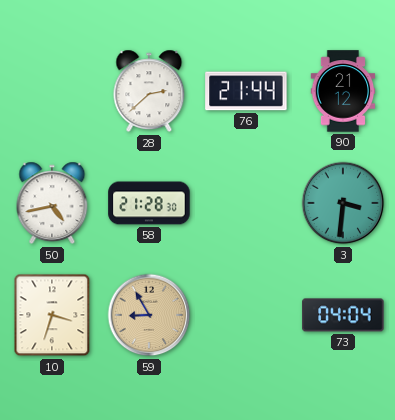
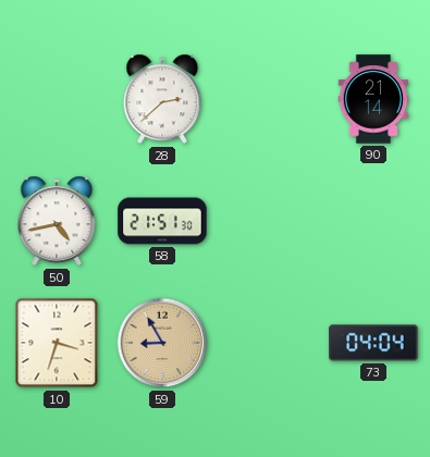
76: 21:44 -> none (246, 91)
90: 21:12 -> 21:14 (373, 99)
58: 21:28 -> 21:51 (162, 221)
3: 3:31 -> none (343, 203)
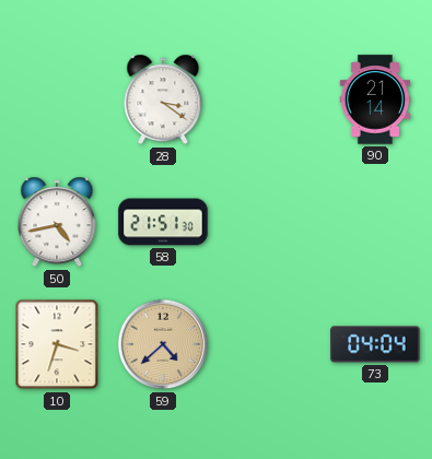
28: 2:38 -> 3:21 (163, 99)
59: 8:55 -> 4:38 (163, 344)
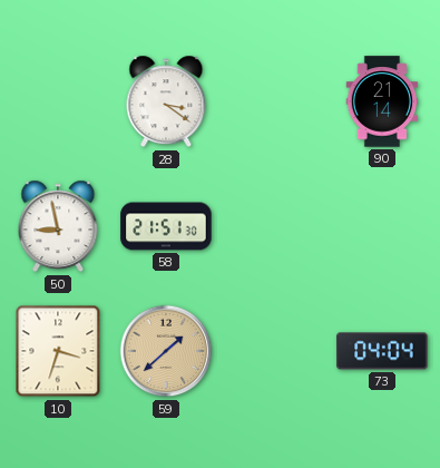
50: 4:43 -> 8:58 (58, 226)
59: 4:38 -> 1:38 (166, 351)
